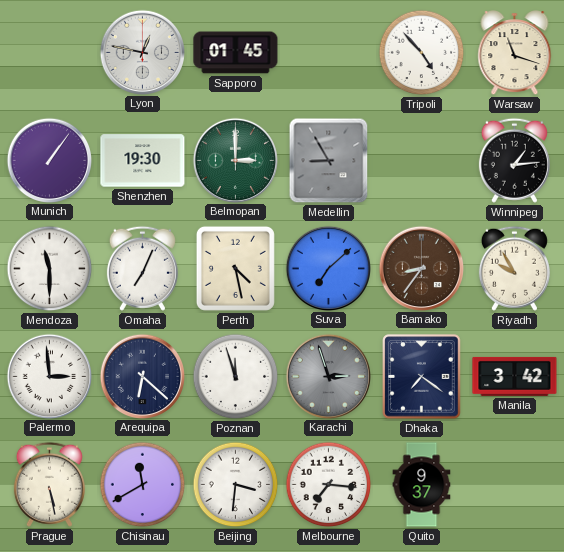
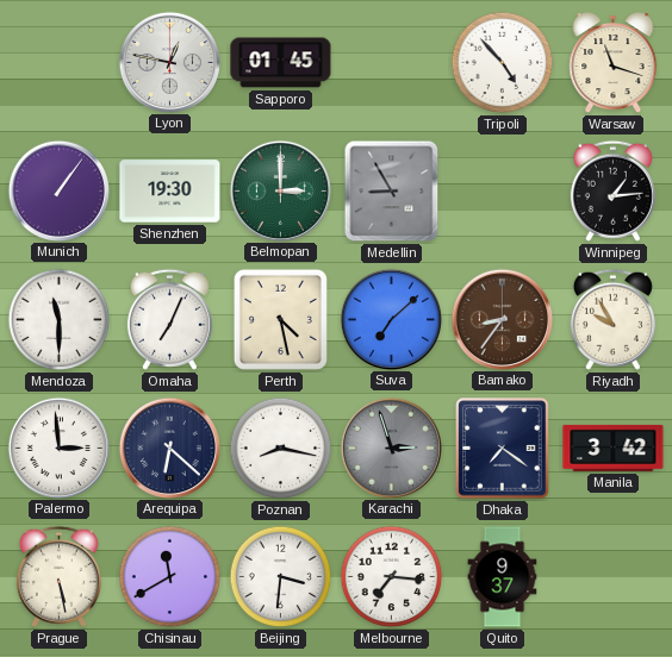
Poznan: 11:57 -> 8:17 (281, 449)
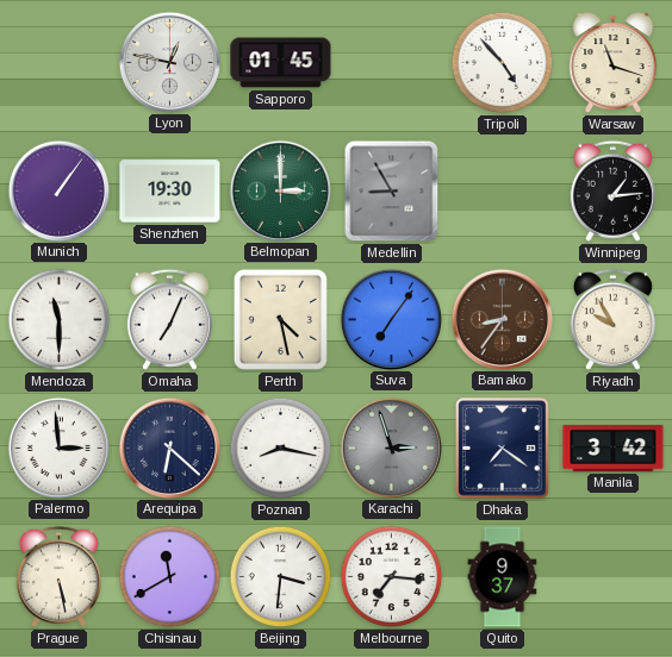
Suva: 7:08 -> 7:06 (391, 319)
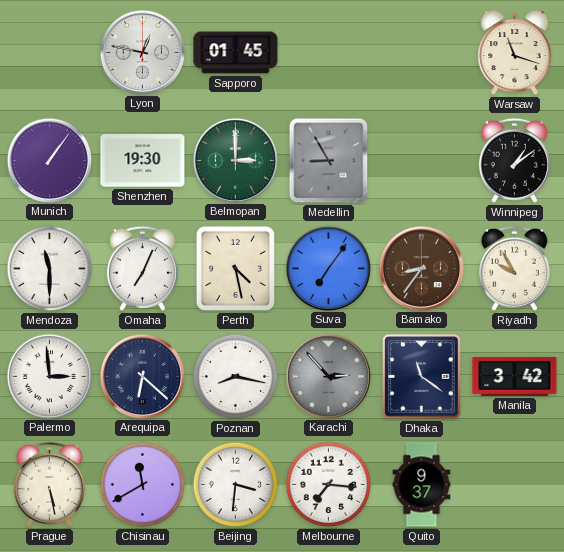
Tripoli: 4:53 -> none (503, 63)
Winnipeg: 1:14 -> 1:09 (514, 160)
Karachi: 2:57 -> 2:53 (328, 376)
Dhaka: 7:21 -> 11:21 (422, 377)
